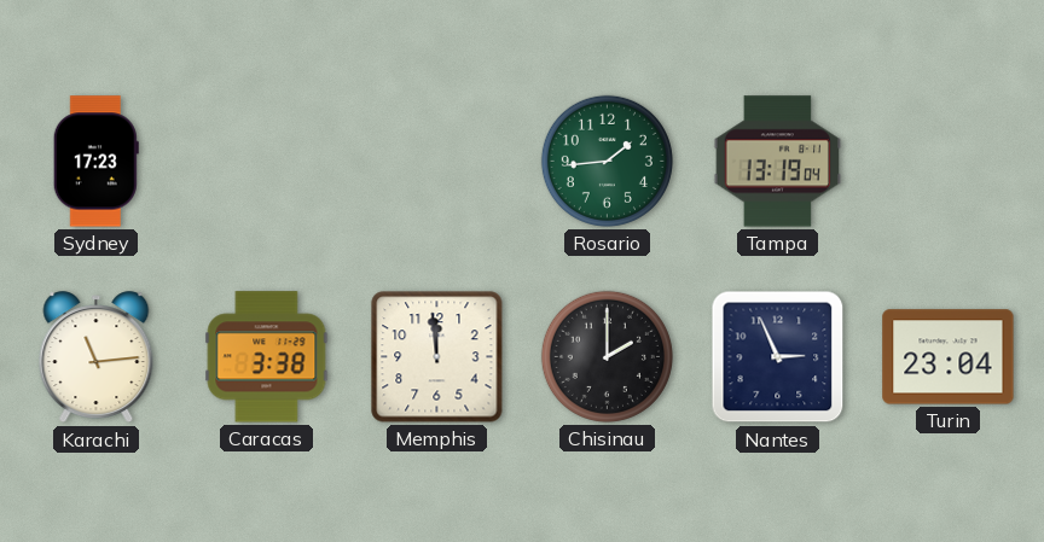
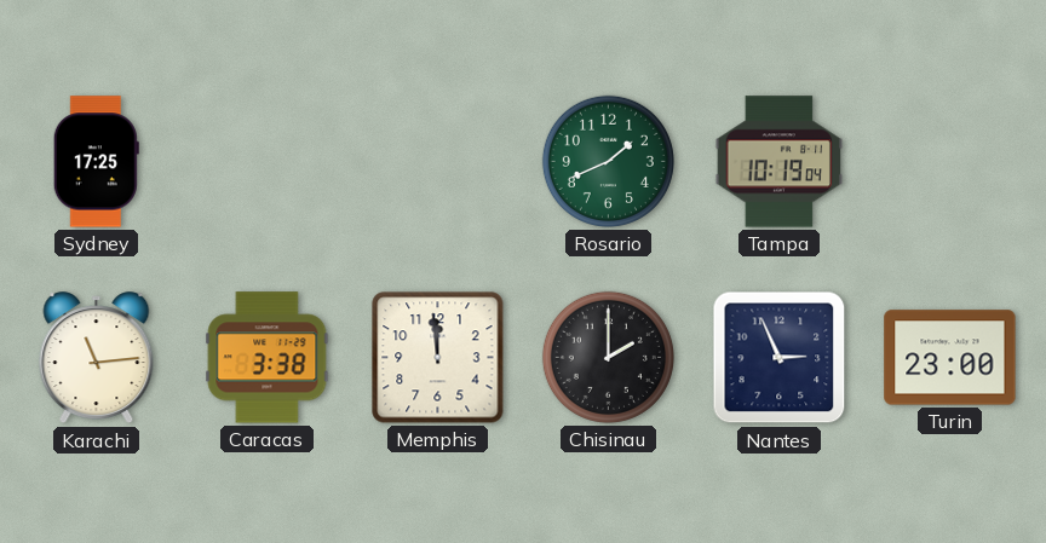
Sydney: 17:23 -> 17:25 (96, 162)
Rosario: 1:44 -> 1:41 (608, 161)
Tampa: 13:19 -> 10:19 (780, 162)
Turin: 23:04 -> 23:00 (950, 358)
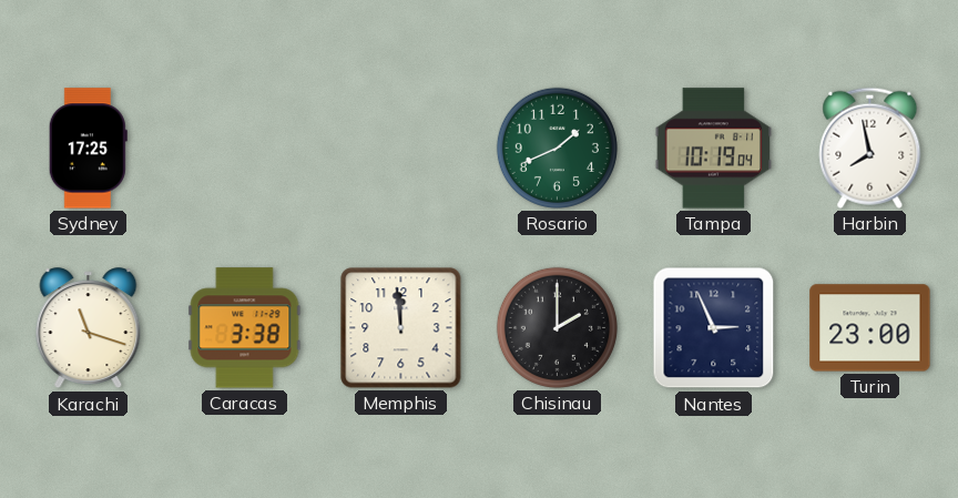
Harbin: none -> 7:58 (870, 148)
Karachi: 11:14 -> 11:18 (89, 328)
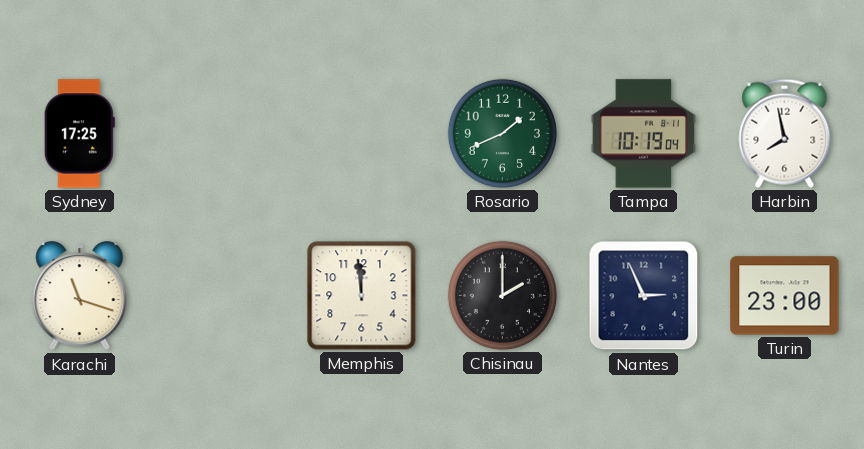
Caracas: 3:38 -> none (245, 328)
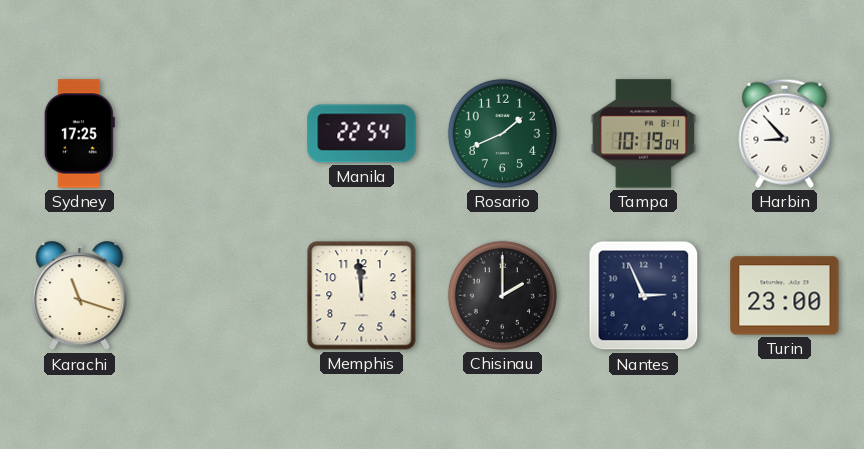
Manila: none -> 22:54 (362, 134)
Harbin: 7:58 -> 8:53 (785, 133)
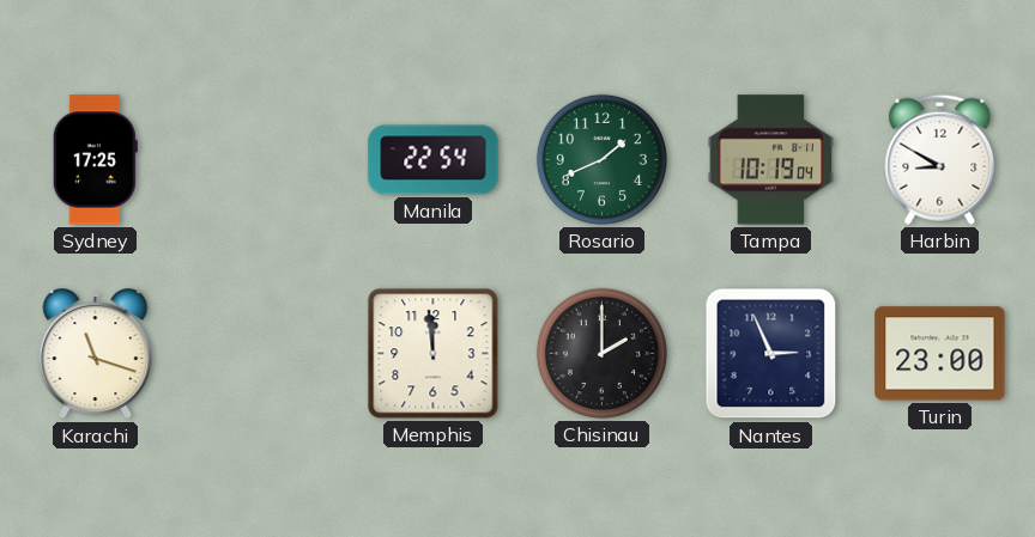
Harbin: 8:53 -> 8:50 (940, 159)
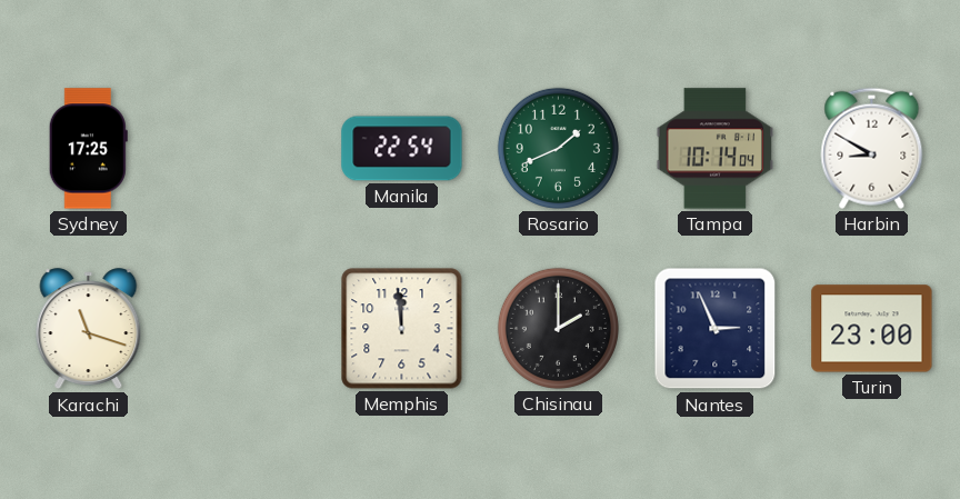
Tampa: 10:19 -> 10:14 (716, 149)
